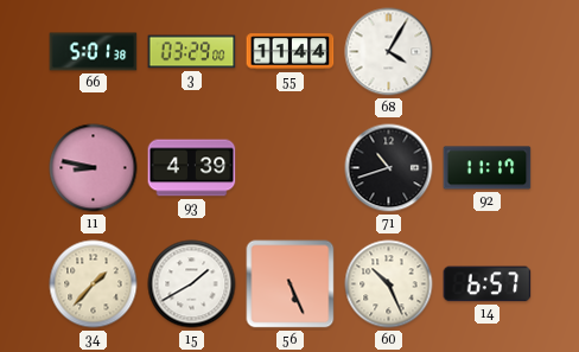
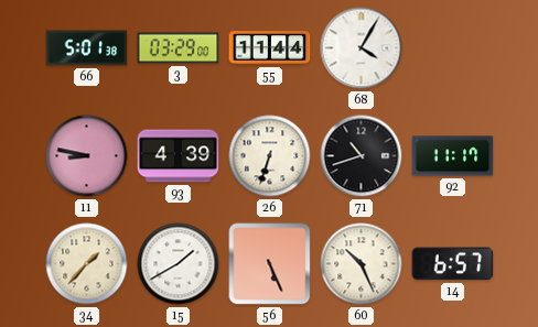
26: none -> 6:33 (270, 156)
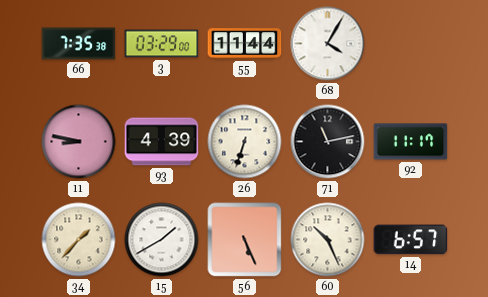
66: 5:01 -> 7:35 (79, 44)
71: 10:42 -> 11:13 (328, 142)
